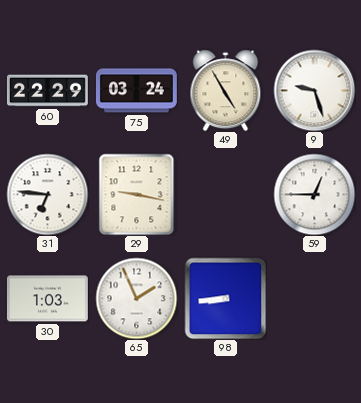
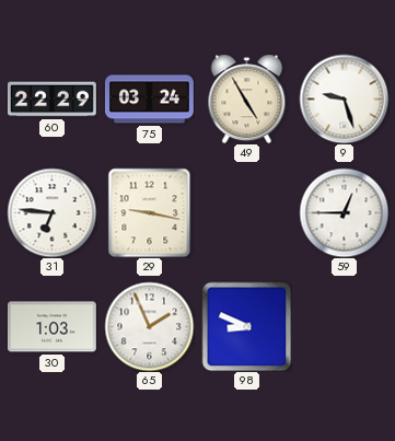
98: 8:44 -> 8:49 (246, 326)
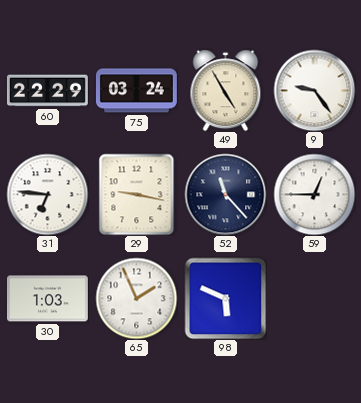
9: 9:27 -> 9:24 (314, 90)
52: none -> 11:23 (225, 194)
98: 8:49 -> 5:49 (225, 298)
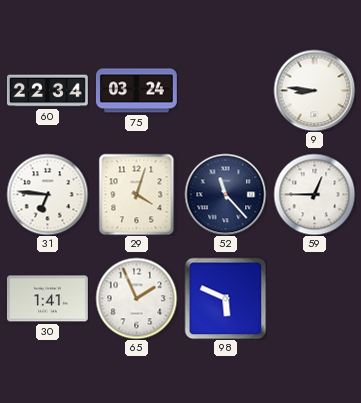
60: 22:29 -> 22:34 (47, 91)
49: 4:55 -> none (226, 90)
9: 9:24 -> 8:46 (314, 90)
29: 9:17 -> 4:03 (137, 194)
30: 1:03 -> 1:41 (47, 299)
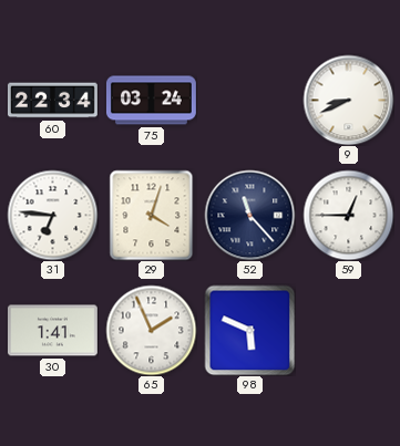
9: 8:46 -> 8:41 (348, 100)
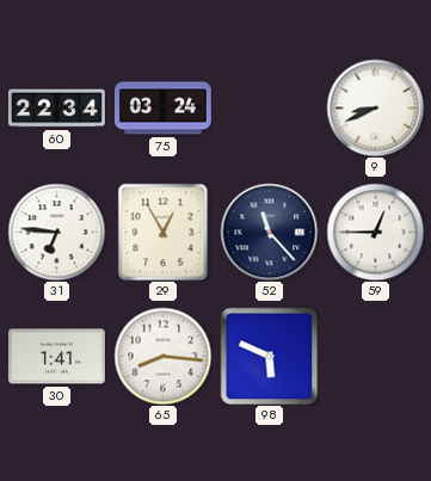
29: 4:03 -> 12:55 (164, 232)
65: 1:56 -> 8:16 (162, 356)
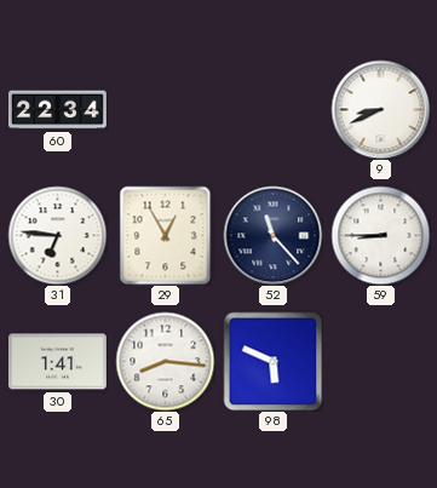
75: 03:24 -> none (164, 109)
59: 12:45 -> 8:45 (380, 235)
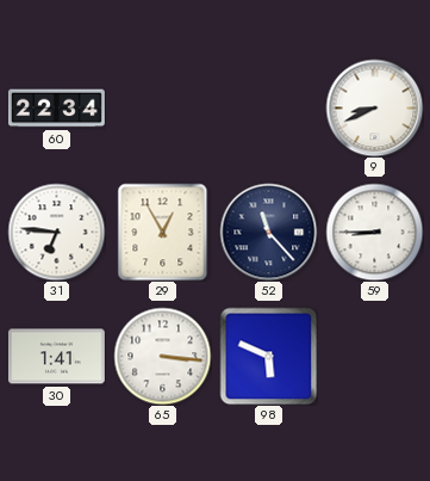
65: 8:16 -> 3:16 (162, 356)
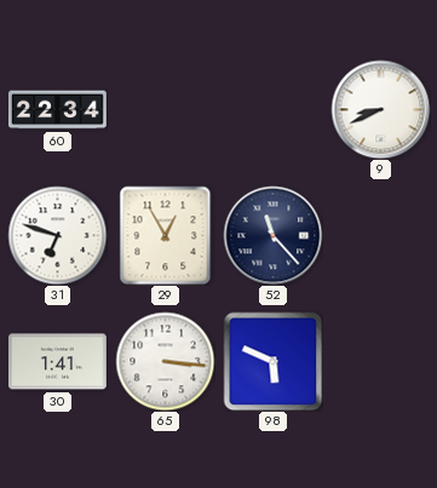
31: 6:46 -> 6:48 (57, 235)
59: 8:45 -> none (374, 232)
